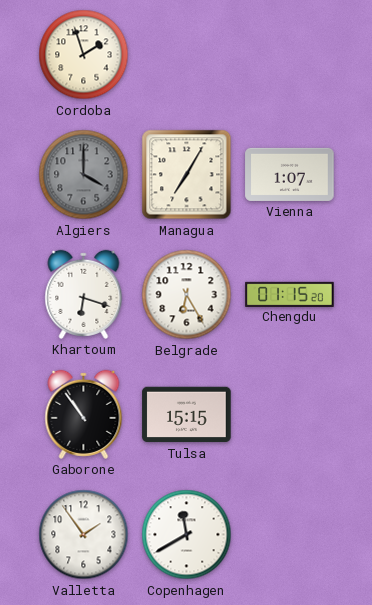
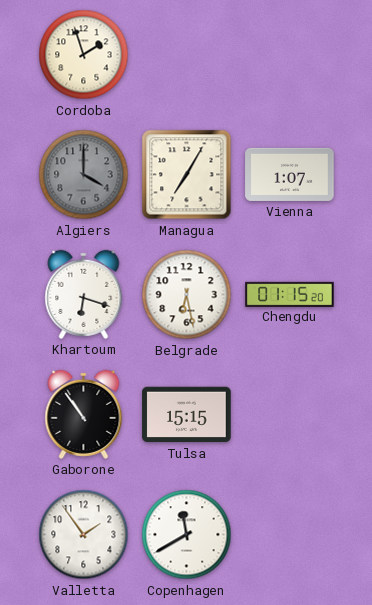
Belgrade: 6:25 -> 6:28 (187, 295)
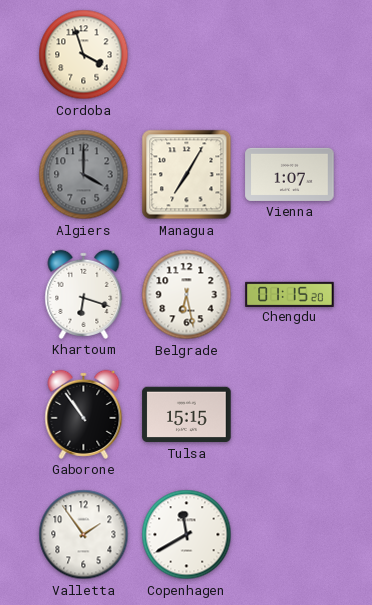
Cordoba: 1:57 -> 3:57 (84, 55)
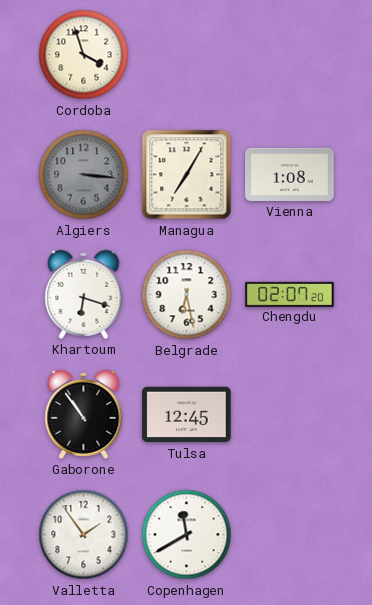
Algiers: 4:00 -> 3:16 (84, 175)
Vienna: 1:07 -> 1:08 (290, 174)
Chengdu: 01:15 -> 02:07 (290, 294)
Tulsa: 15:15 -> 12:45 (187, 415)
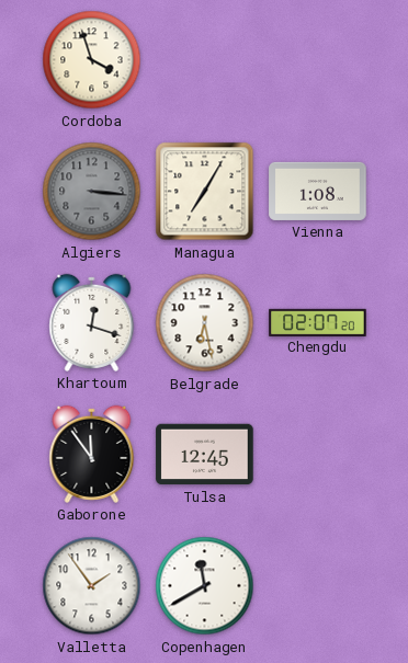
Khartoum: 6:18 -> 12:18 (92, 322)
Gaborone: 10:54 -> 11:54 (92, 454)
